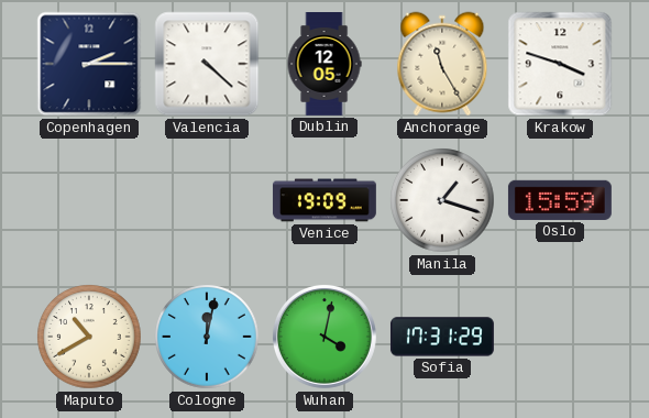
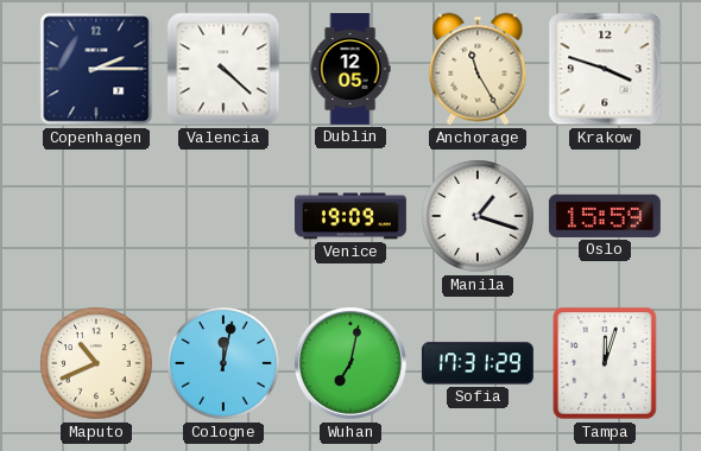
Maputo: 10:40 -> 10:41 (96, 363)
Wuhan: 4:02 -> 7:02 (350, 363)
Tampa: none -> 12:03 (605, 363)
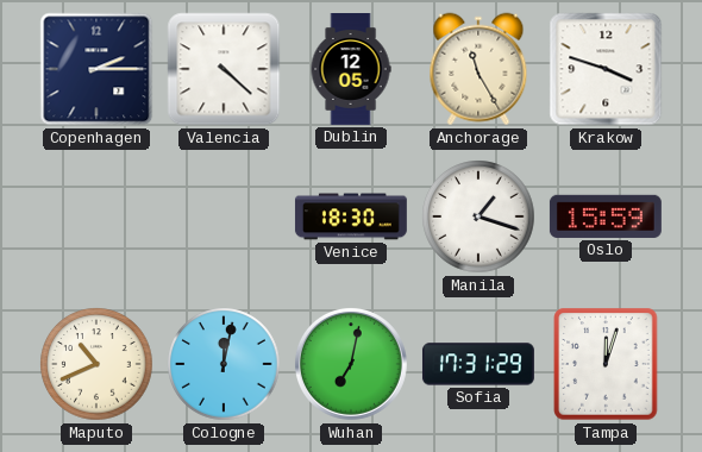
Venice: 19:09 -> 18:30 (351, 216)
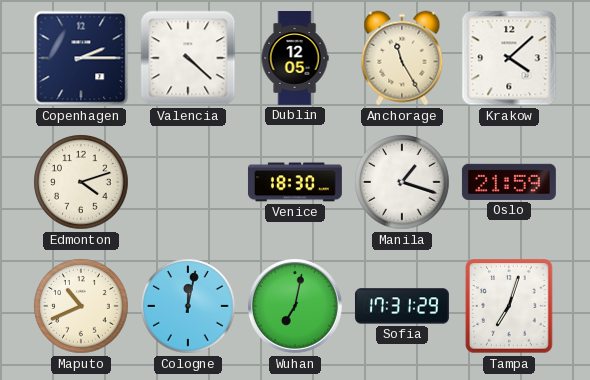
Krakow: 3:48 -> 4:08 (509, 58)
Edmonton: none -> 4:12 (81, 182)
Oslo: 15:59 -> 21:59 (509, 182)
Tampa: 12:03 -> 7:03 (509, 306)
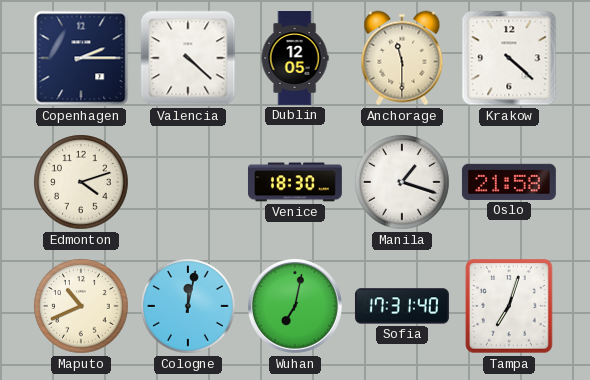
Anchorage: 11:25 -> 11:30 (402, 58)
Krakow: 4:08 -> 4:22 (509, 58)
Oslo: 21:59 -> 21:58 (509, 182)
Sofia: 17:31:29 -> 17:31:40 (402, 306)
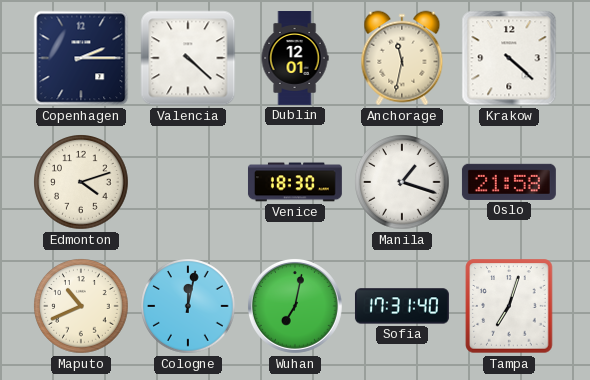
Dublin: 12:05 -> 12:01 (295, 59)
Anchorage: 11:30 -> 11:32 (402, 58)
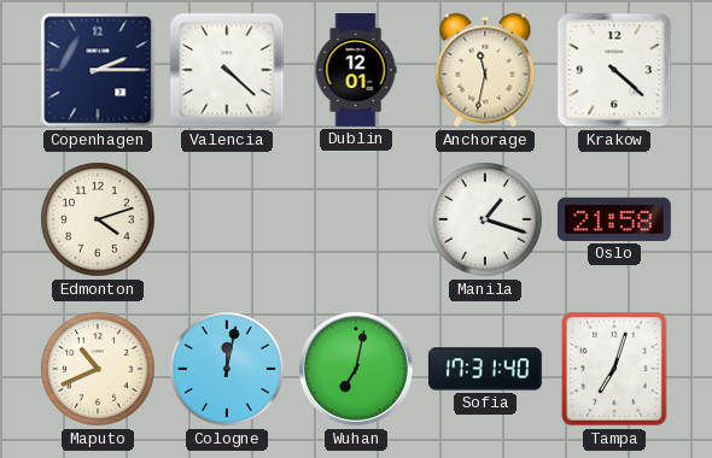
Venice: 18:30 -> none (295, 182)
